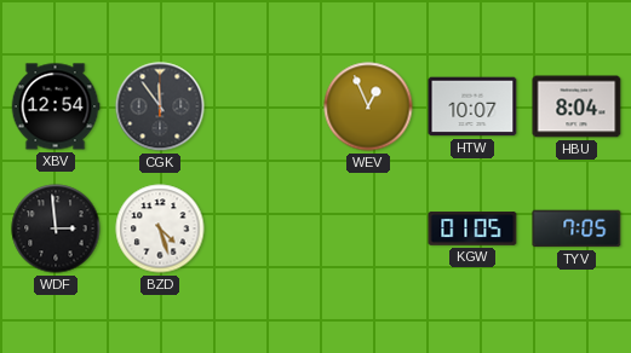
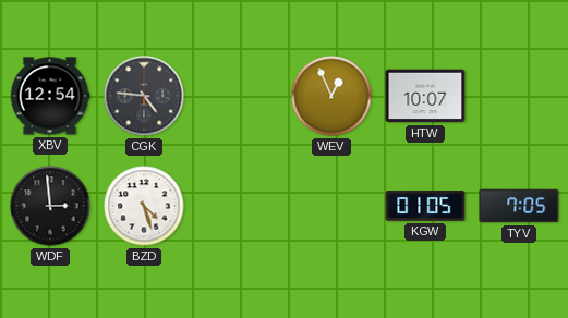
CGK: 11:54 -> 4:46 (144, 96)
HBU: 8:04 -> none (576, 106)
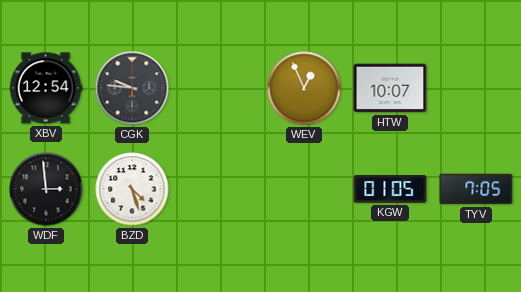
CGK: 4:46 -> 9:46 (132, 88)
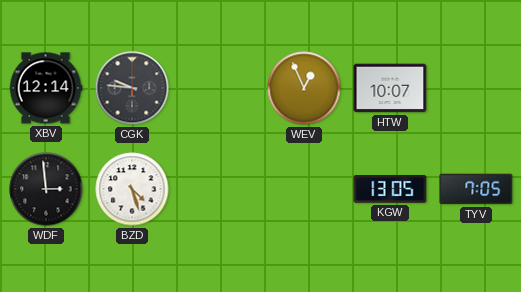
XBV: 12:54 -> 12:14 (46, 88)
KGW: 01:05 -> 13:05 (390, 189)
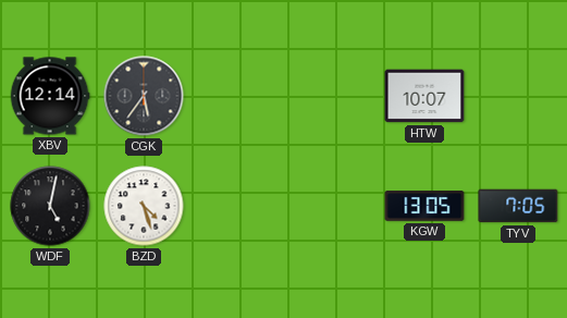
CGK: 9:46 -> 5:36 (144, 96)
WEV: 12:56 -> none (304, 88)
WDF: 2:59 -> 5:02 (50, 206)
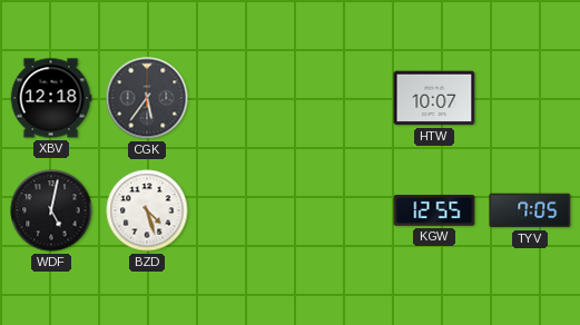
XBV: 12:14 -> 12:18 (51, 98)
KGW: 13:05 -> 12:55 (434, 210)
